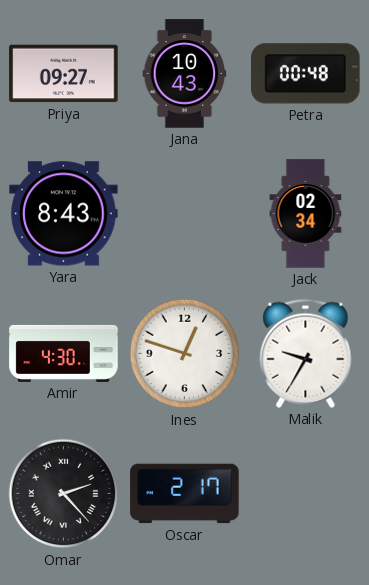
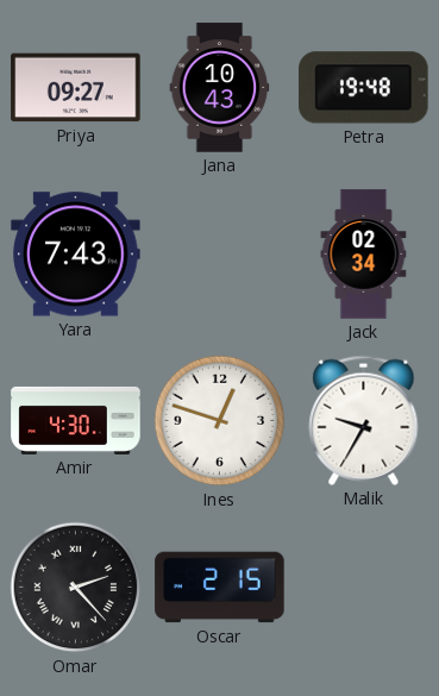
Petra: 00:48 -> 19:48 (364, 88)
Yara: 8:43 -> 7:43 (76, 255)
Oscar: 2:17 -> 2:15 (220, 588)
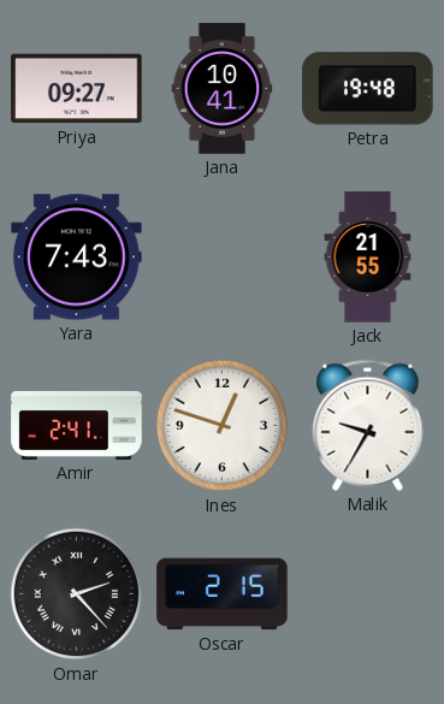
Jana: 10:43 -> 10:41 (223, 89)
Jack: 02:34 -> 21:55 (368, 258)
Amir: 4:30 -> 2:41 (77, 425)
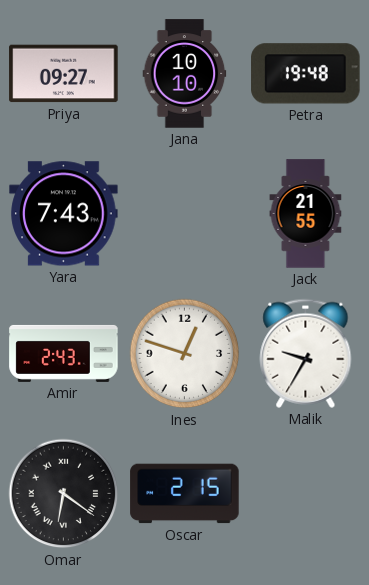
Jana: 10:41 -> 10:10 (185, 74)
Amir: 2:41 -> 2:43 (64, 353)
Omar: 2:23 -> 6:21 (64, 494)
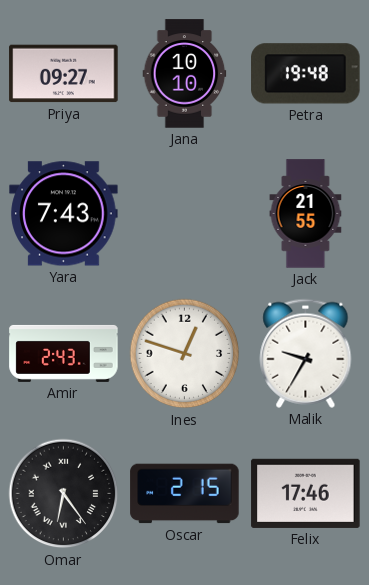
Omar: 6:21 -> 6:24 (64, 494)
Felix: none -> 17:46 (306, 493)
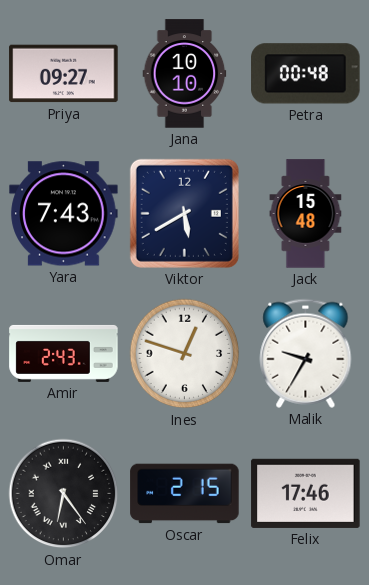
Petra: 19:48 -> 00:48 (306, 74)
Viktor: none -> 5:40 (184, 213)
Jack: 21:55 -> 15:48 (306, 214)
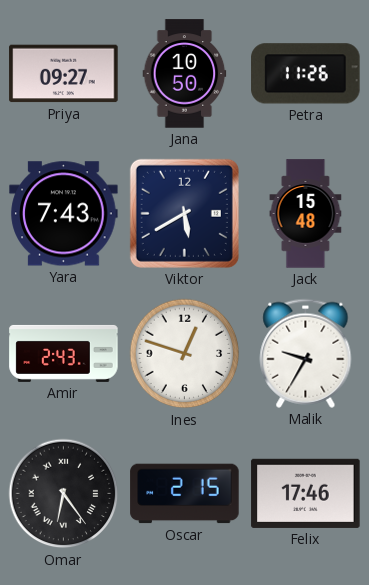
Jana: 10:10 -> 10:50 (185, 74)
Petra: 00:48 -> 11:26 (306, 74)
